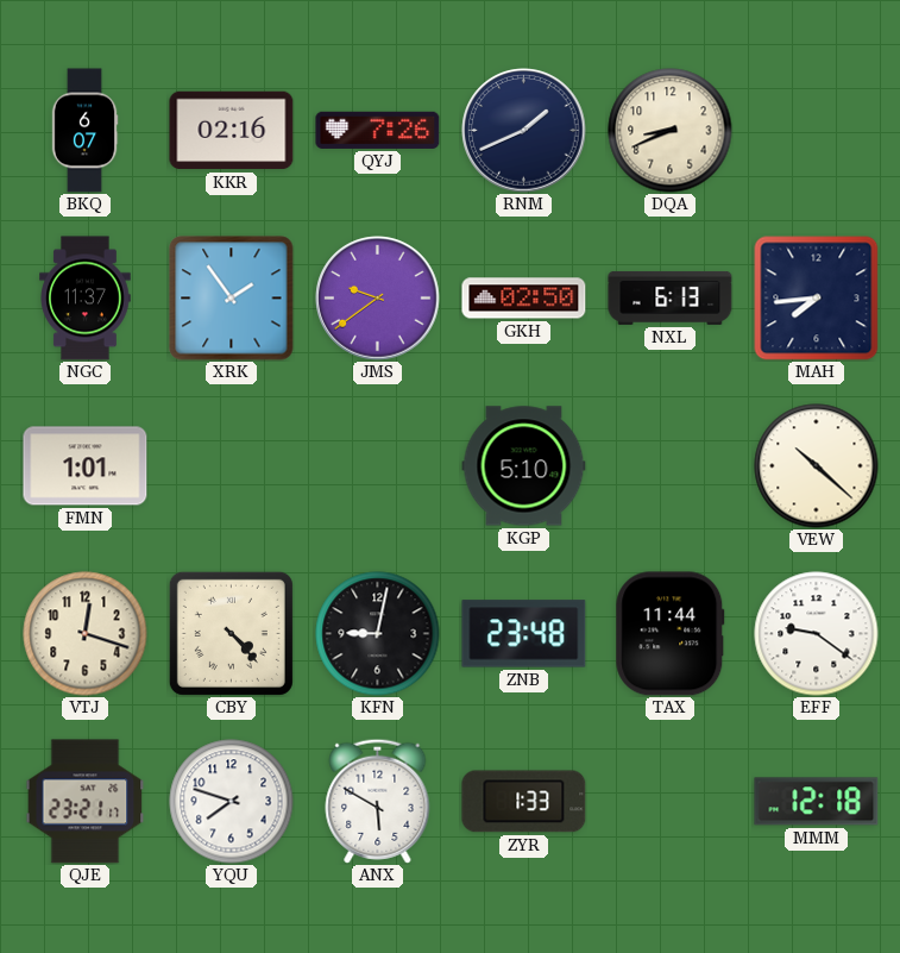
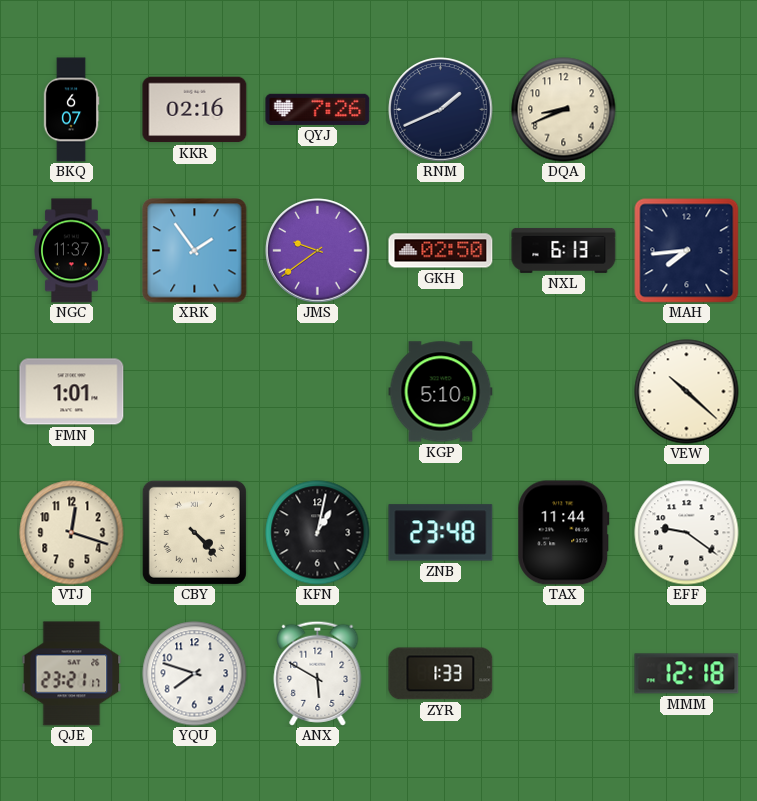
KFN: 9:02 -> 1:02 (318, 533)
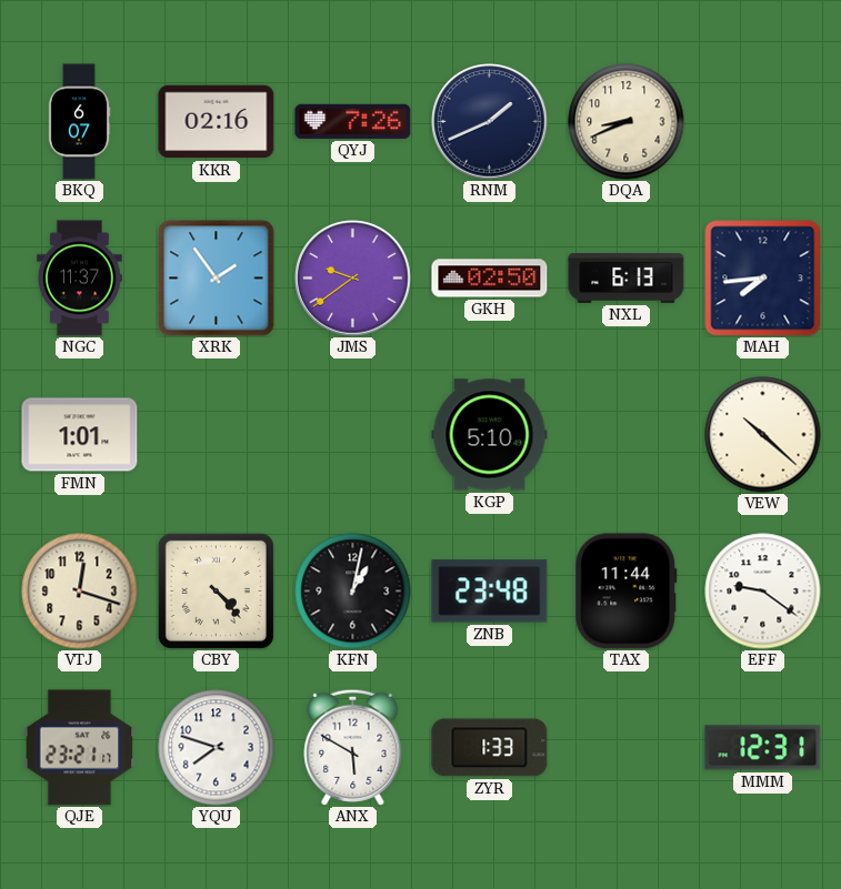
MMM: 12:18 -> 12:31 (763, 748)
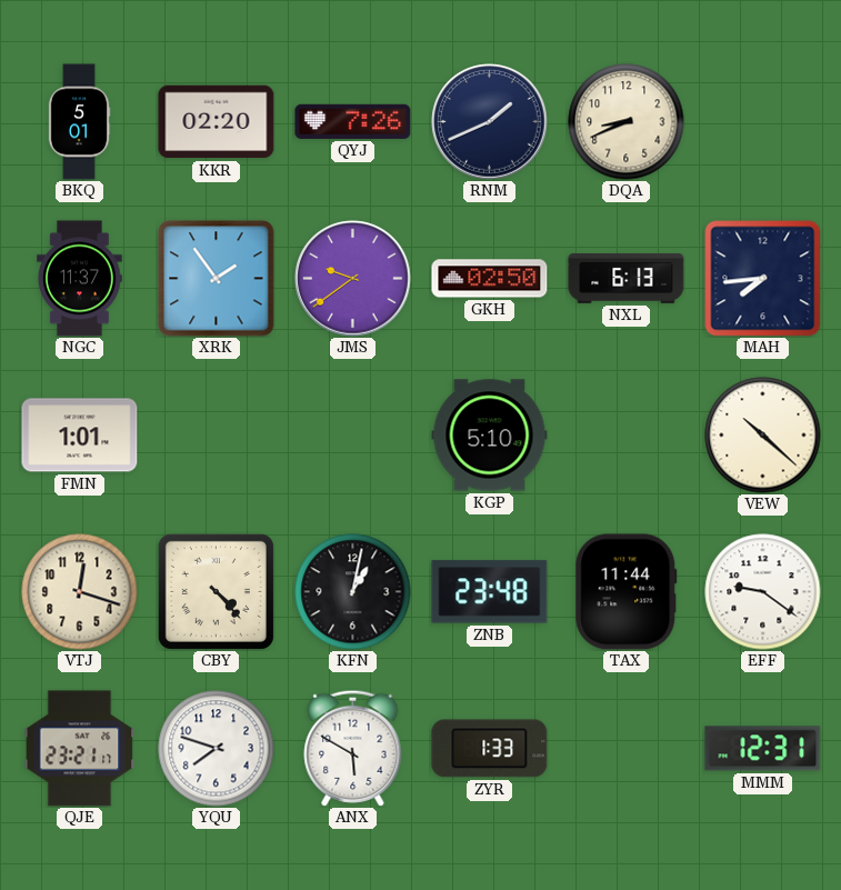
BKQ: 6:07 -> 5:01 (79, 122)
KKR: 02:16 -> 02:20 (217, 122)
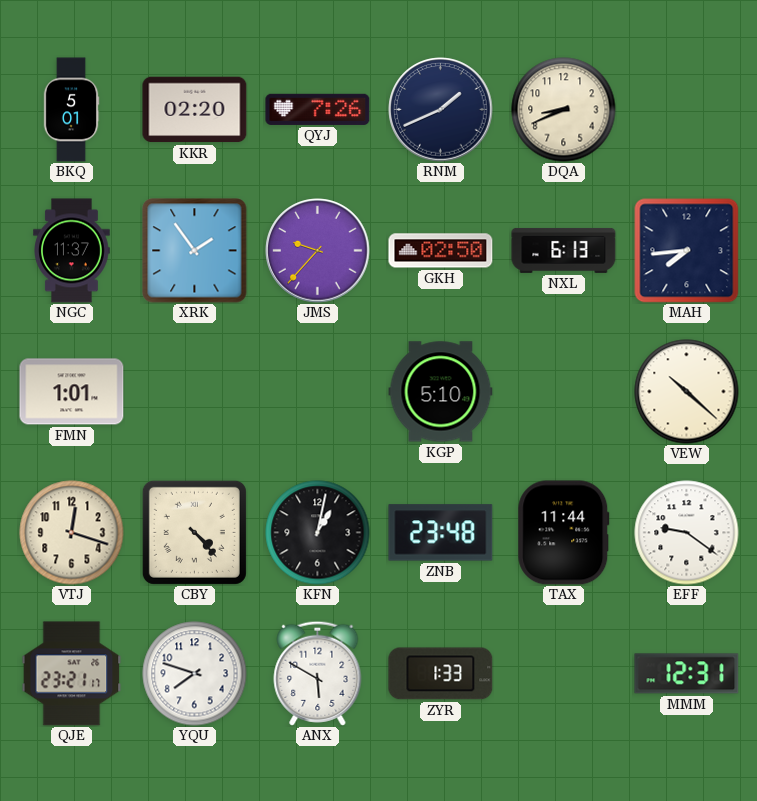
JMS: 9:39 -> 9:37 (318, 251)
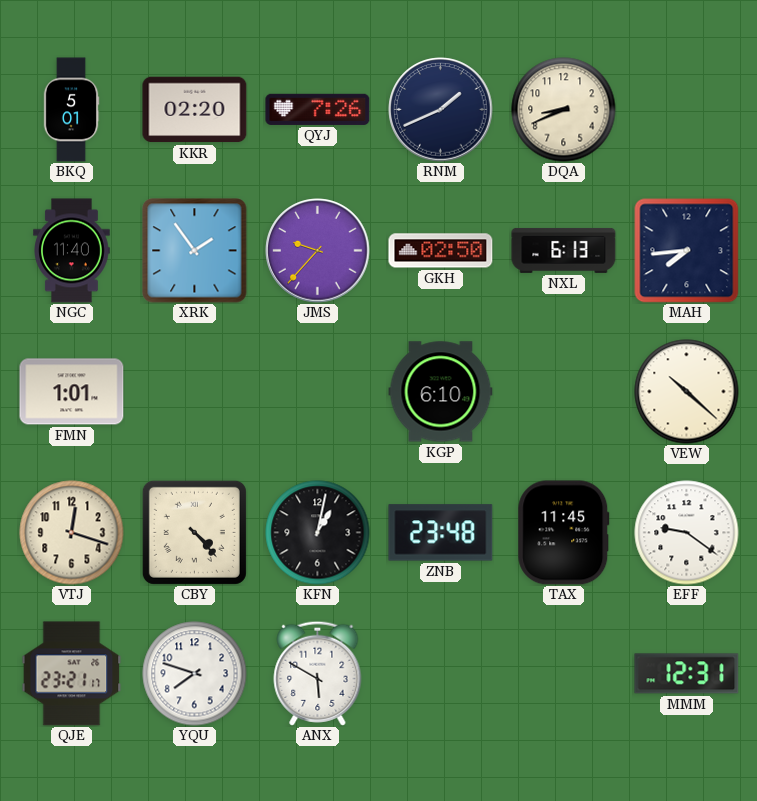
NGC: 11:37 -> 11:40 (72, 251)
KGP: 5:10 -> 6:10 (441, 392)
TAX: 11:44 -> 11:45 (564, 533)
ZYR: 1:33 -> none (441, 674)
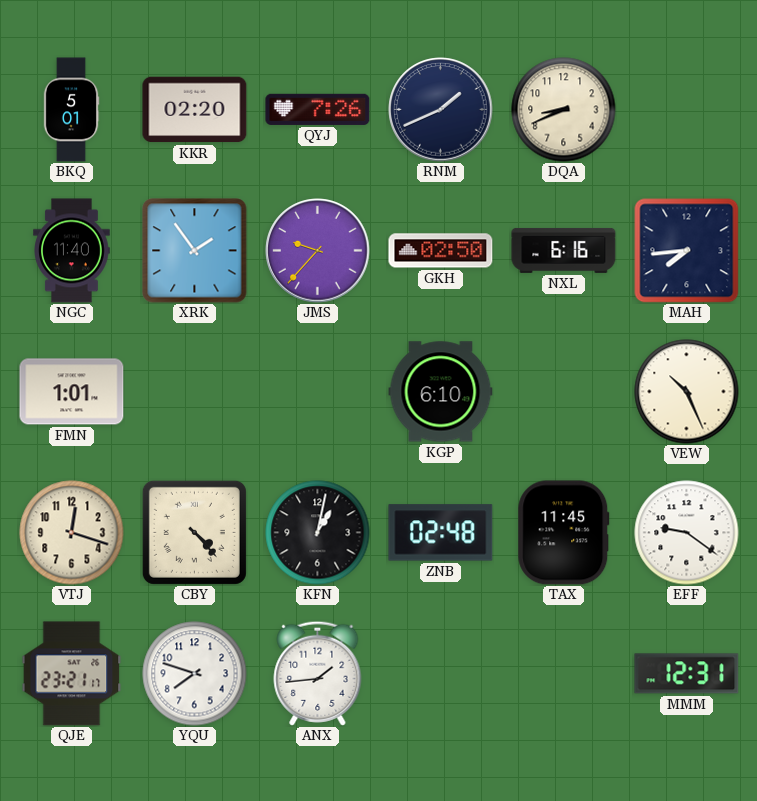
NXL: 6:13 -> 6:16 (564, 250)
VEW: 10:22 -> 10:26 (687, 392)
ZNB: 23:48 -> 02:48 (441, 533)
ANX: 5:50 -> 1:44 (318, 673)
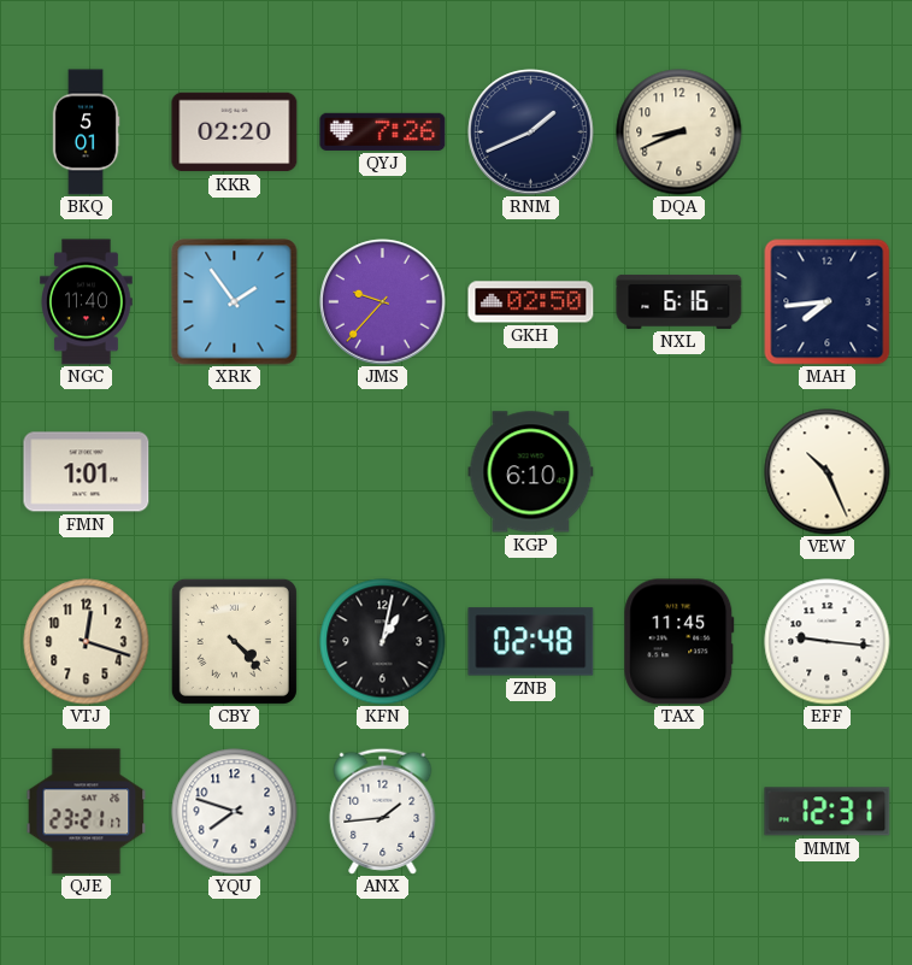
EFF: 9:21 -> 9:16 (828, 642)
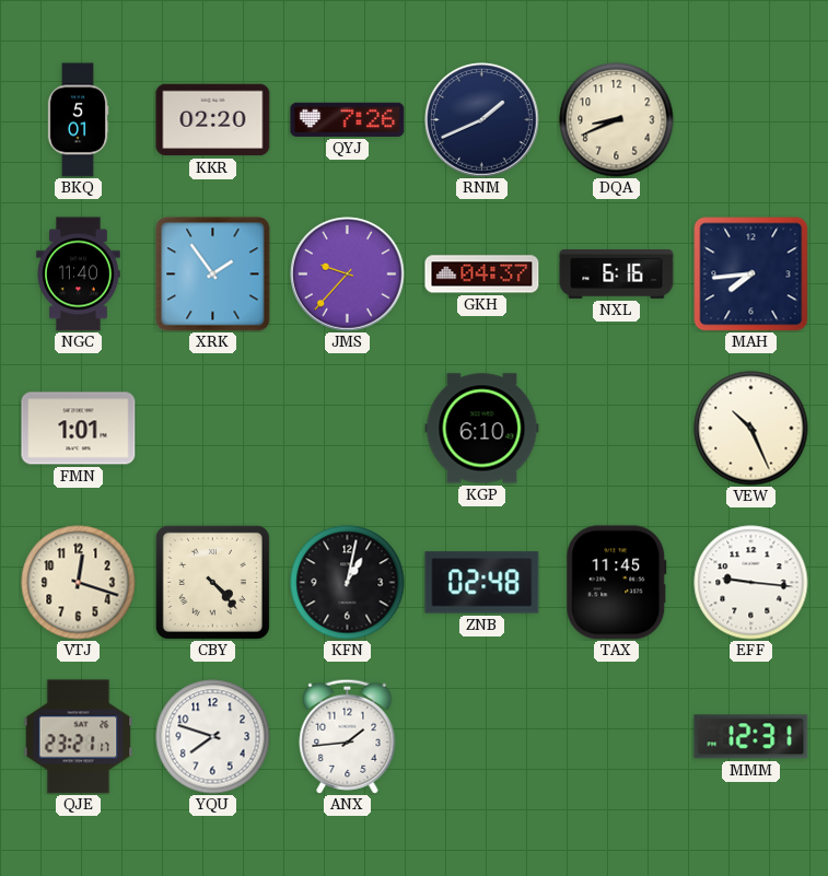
GKH: 02:50 -> 04:37 (482, 275)
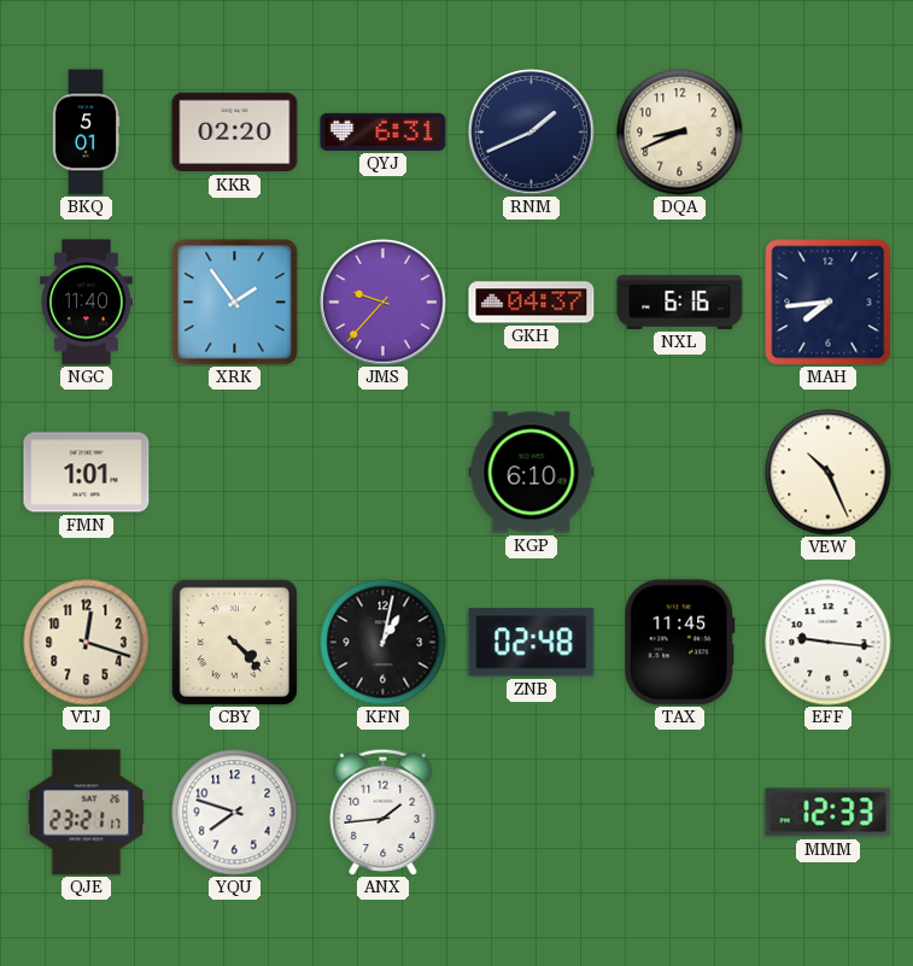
QYJ: 7:26 -> 6:31 (384, 131)
MMM: 12:31 -> 12:33 (829, 813)
